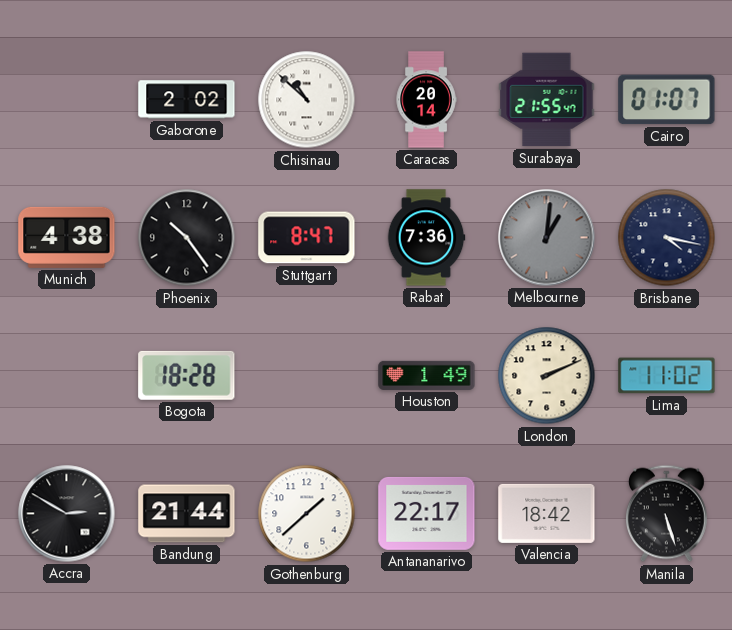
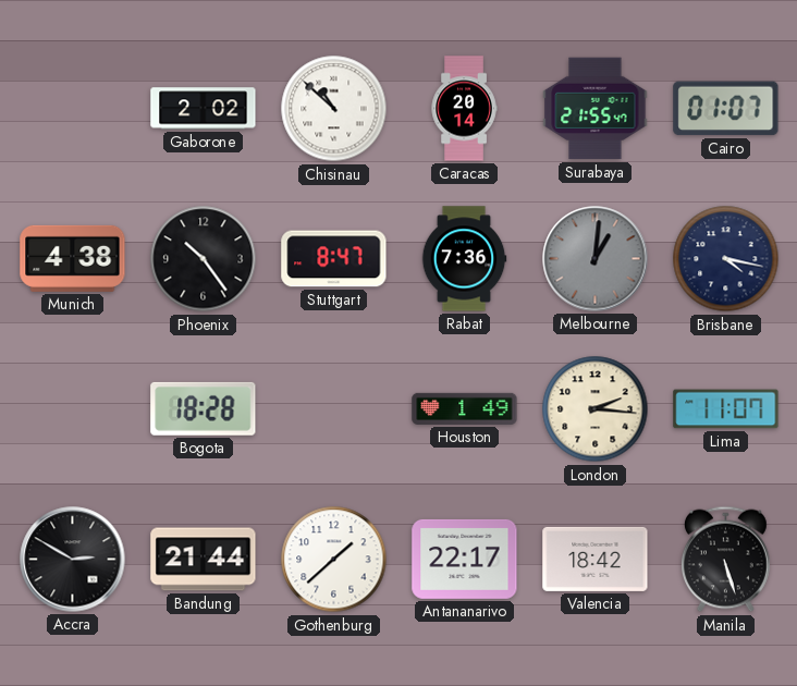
London: 2:11 -> 2:16 (596, 409)
Lima: 11:02 -> 11:07 (726, 409)
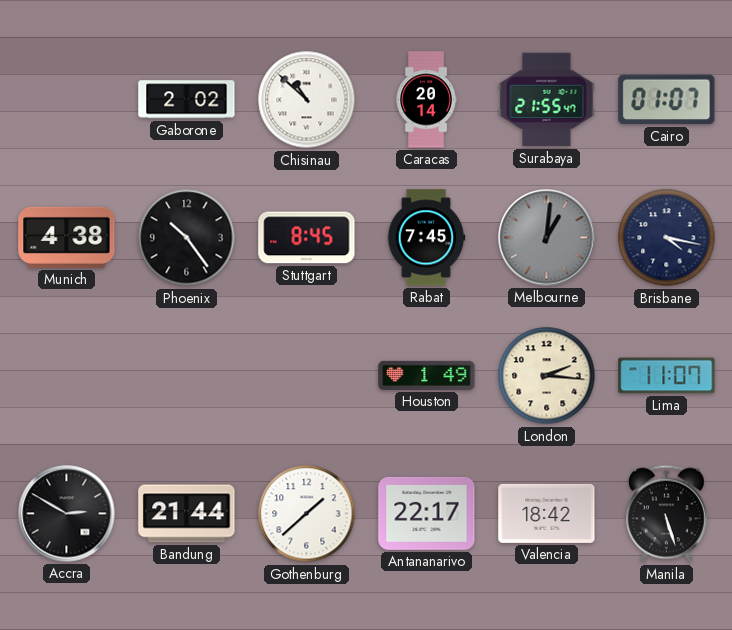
Stuttgart: 8:47 -> 8:45 (307, 238)
Rabat: 7:36 -> 7:45 (426, 238)
Bogota: 18:28 -> none (204, 408)
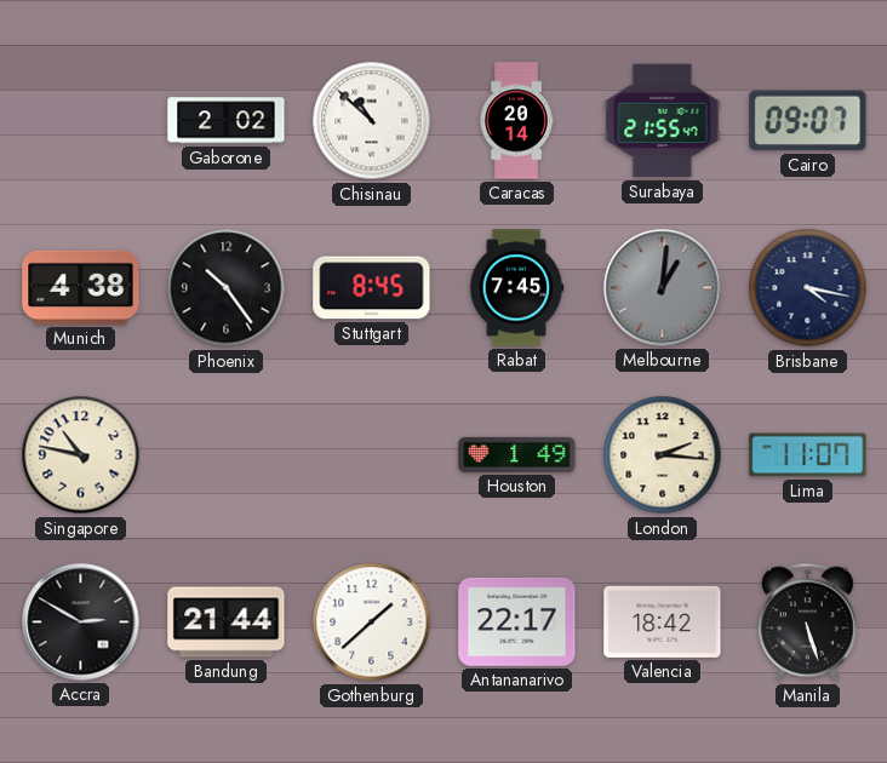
Cairo: 01:07 -> 09:07 (808, 121)
Singapore: none -> 10:47 (81, 455)
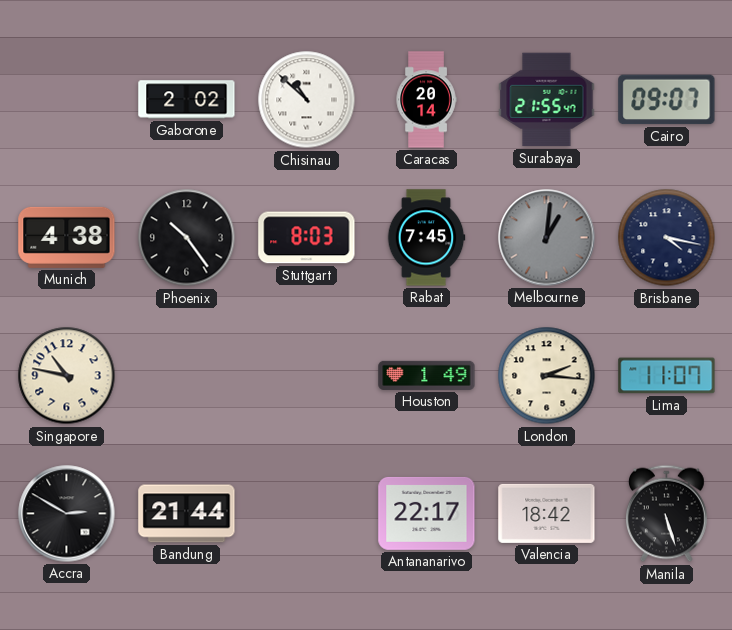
Stuttgart: 8:45 -> 8:03 (307, 238)
Gothenburg: 1:38 -> none (372, 623)
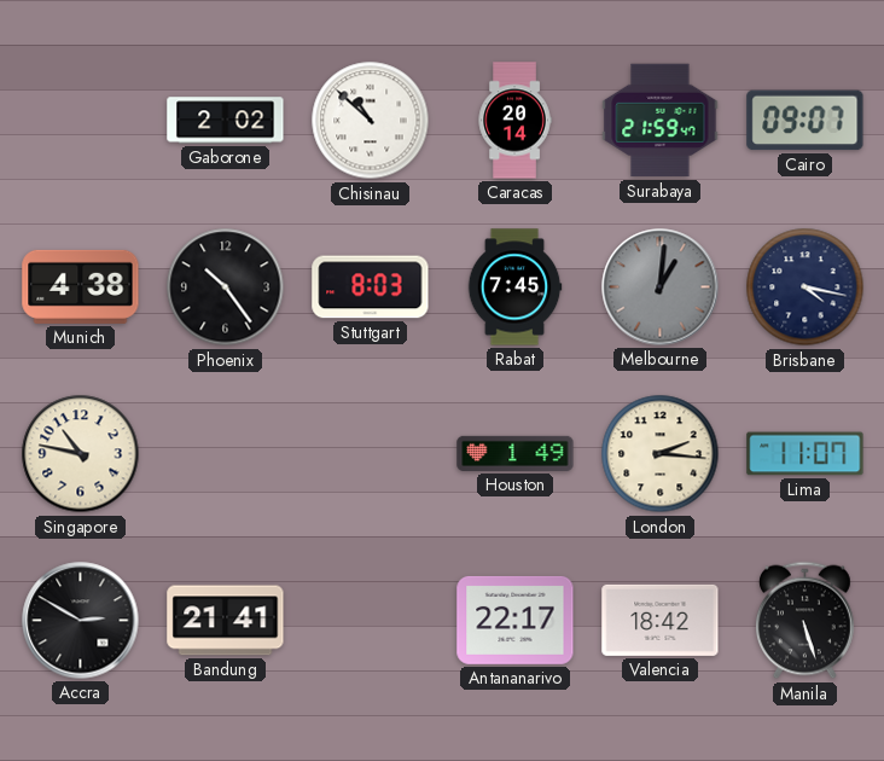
Surabaya: 21:55 -> 21:59 (661, 121)
Bandung: 21:44 -> 21:41 (226, 621)
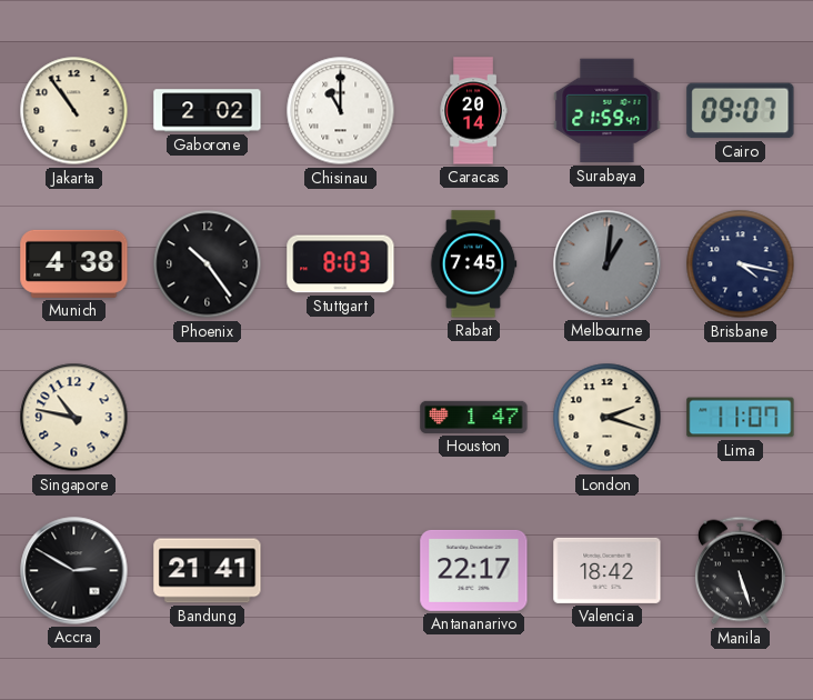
Jakarta: none -> 10:54 (74, 111)
Chisinau: 10:52 -> 11:00 (341, 111)
Houston: 1:49 -> 1:47 (474, 417)
London: 2:16 -> 2:18 (608, 418)
